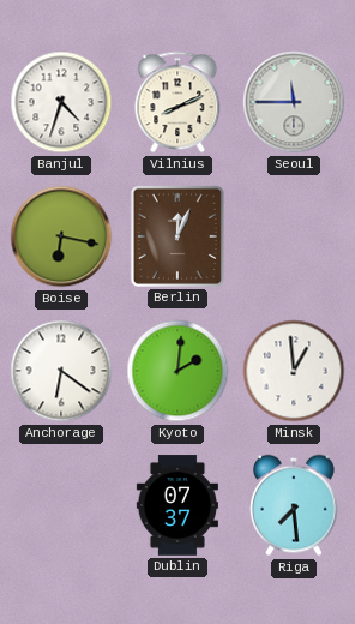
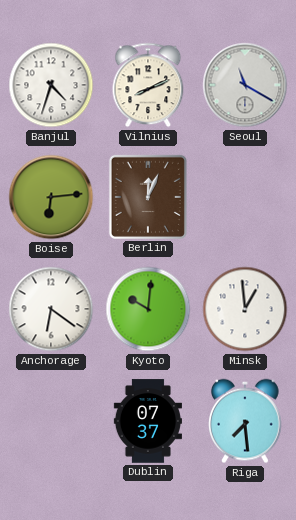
Seoul: 11:45 -> 11:20 (245, 85)
Boise: 6:17 -> 6:14 (51, 197)
Kyoto: 2:01 -> 10:01 (148, 309)
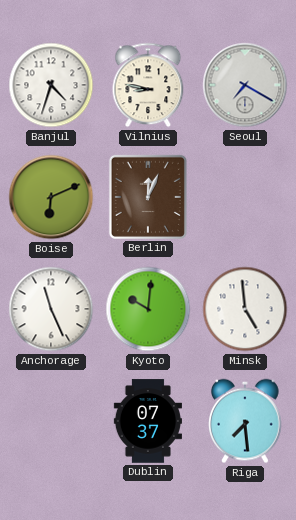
Vilnius: 8:11 -> 8:47 (148, 85)
Seoul: 11:20 -> 7:20 (245, 85)
Boise: 6:14 -> 6:11 (51, 197)
Anchorage: 6:21 -> 11:26 (51, 309)
Minsk: 12:59 -> 4:59 (245, 309)
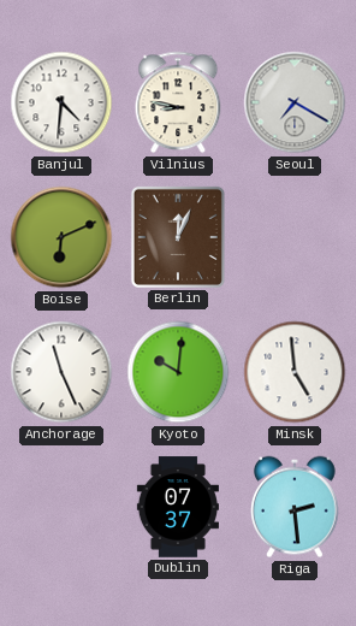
Banjul: 4:33 -> 4:31 (61, 102)
Riga: 7:29 -> 2:29 (295, 507)
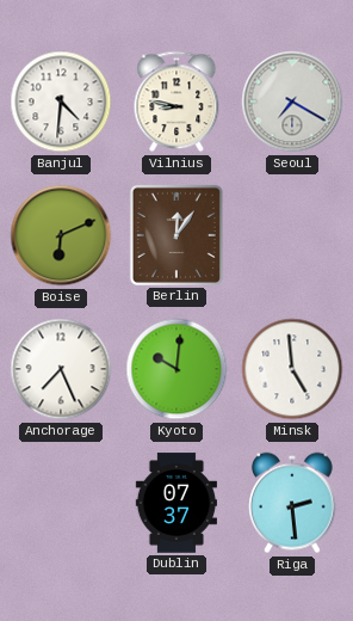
Berlin: 12:04 -> 12:06 (176, 235)
Anchorage: 11:26 -> 7:26 (61, 369)
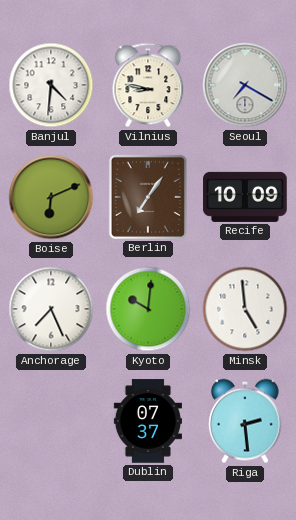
Berlin: 12:06 -> 7:06 (148, 197)
Recife: none -> 10:09 (245, 197)
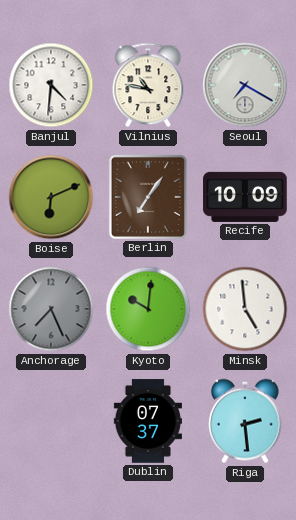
Vilnius: 8:47 -> 10:47 (148, 85)
Anchorage dial: white -> grey (51, 309)
